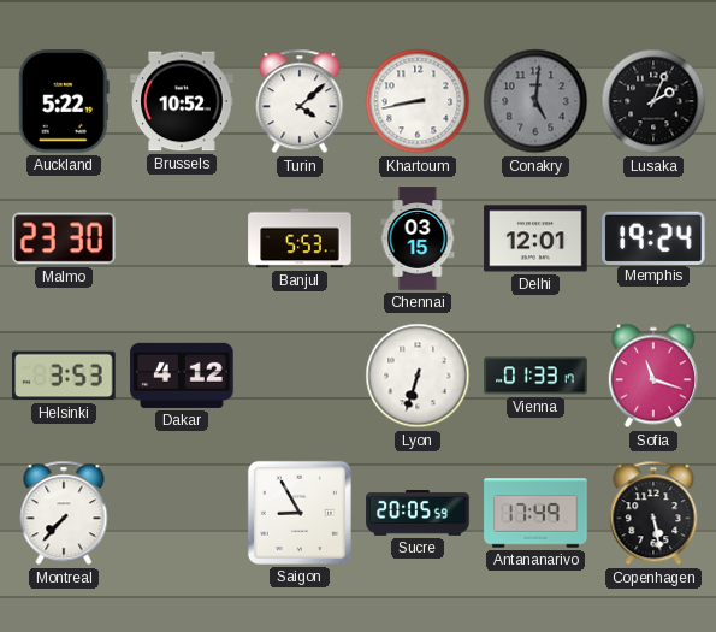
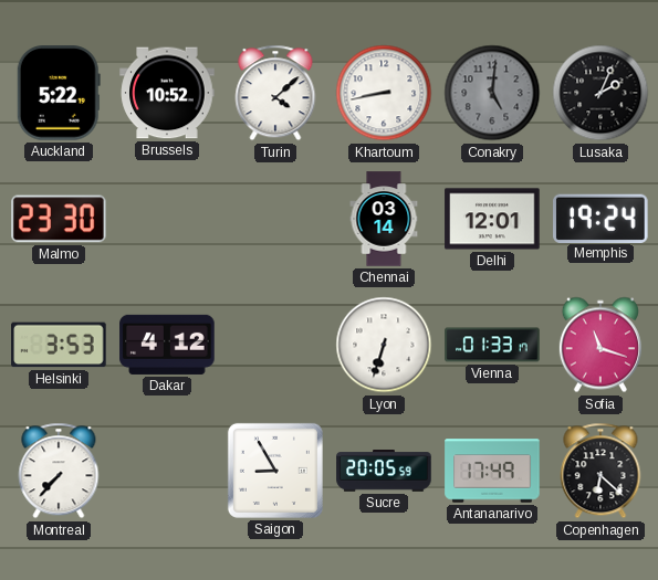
Banjul: 5:53 -> none (300, 238)
Chennai: 03:15 -> 03:14 (384, 219)
Copenhagen: 5:28 -> 6:22 (600, 471)
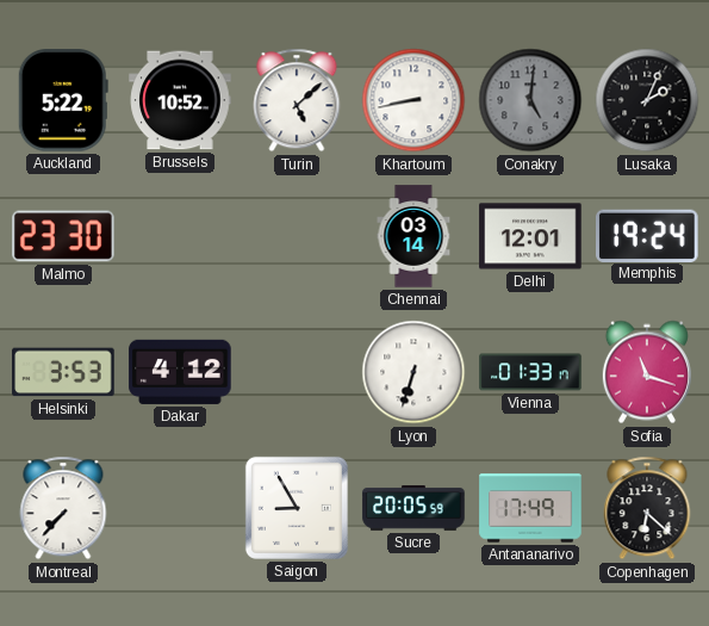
Turin: 4:08 -> 5:08 (297, 100)
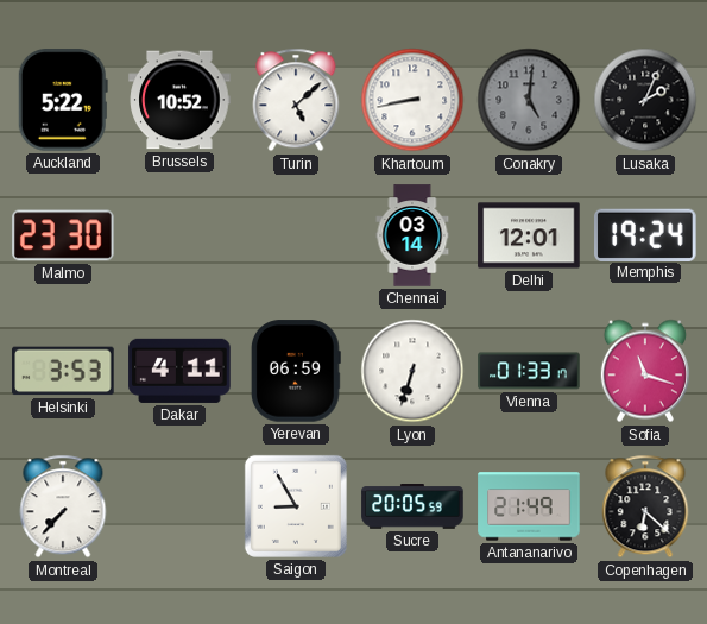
Dakar: 4:12 -> 4:11 (179, 371)
Yerevan: none -> 06:59 (296, 371)
Antananarivo: 17:49 -> 21:49 (529, 506)
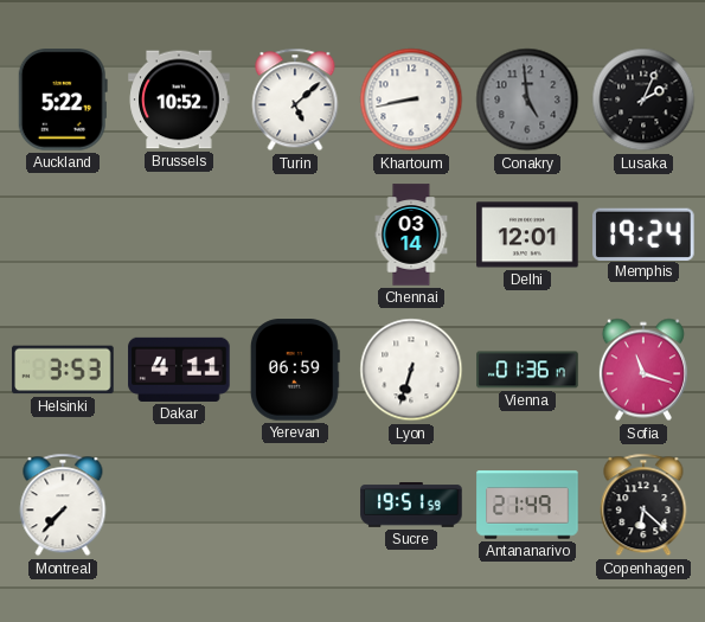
Conakry: 5:01 -> 4:59 (527, 100)
Malmo: 23:30 -> none (63, 235)
Vienna: 01:33 -> 01:36 (527, 370)
Saigon: 8:55 -> none (296, 506)
Sucre: 20:05 -> 19:51 (411, 505)
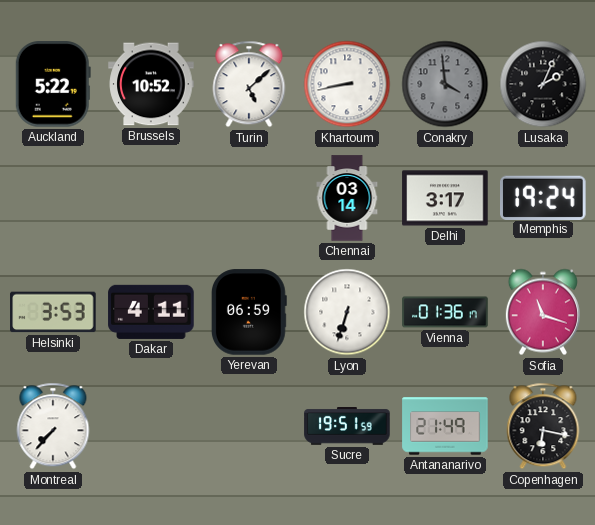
Conakry: 4:59 -> 3:59 (445, 84)
Delhi: 12:01 -> 3:17 (445, 198)
Copenhagen: 6:22 -> 6:17 (543, 426)
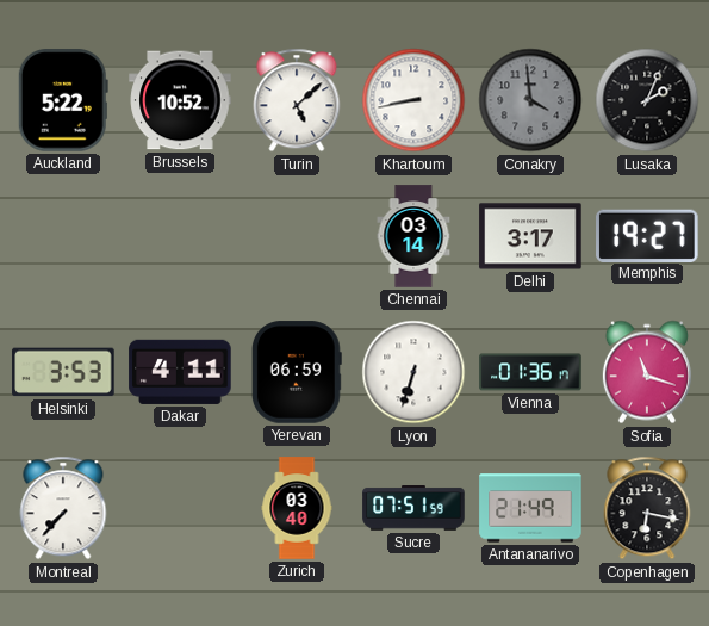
Memphis: 19:24 -> 19:27 (648, 235)
Zurich: none -> 03:40 (297, 508)
Sucre: 19:51 -> 07:51 (413, 508)
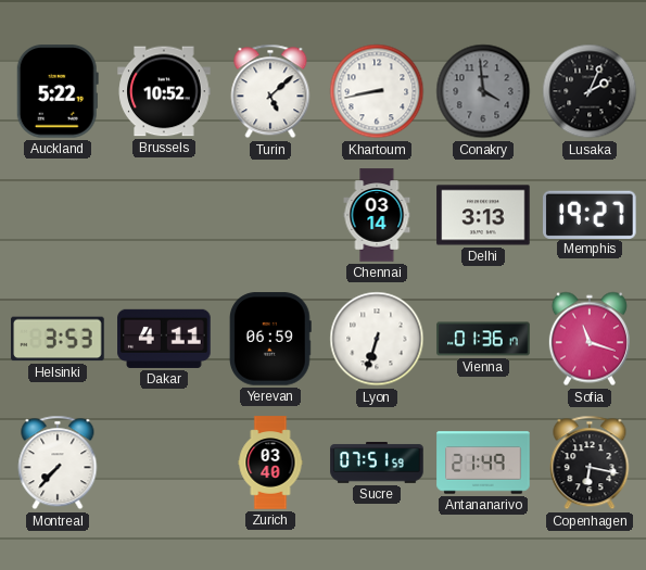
Delhi: 3:17 -> 3:13 (483, 215)
